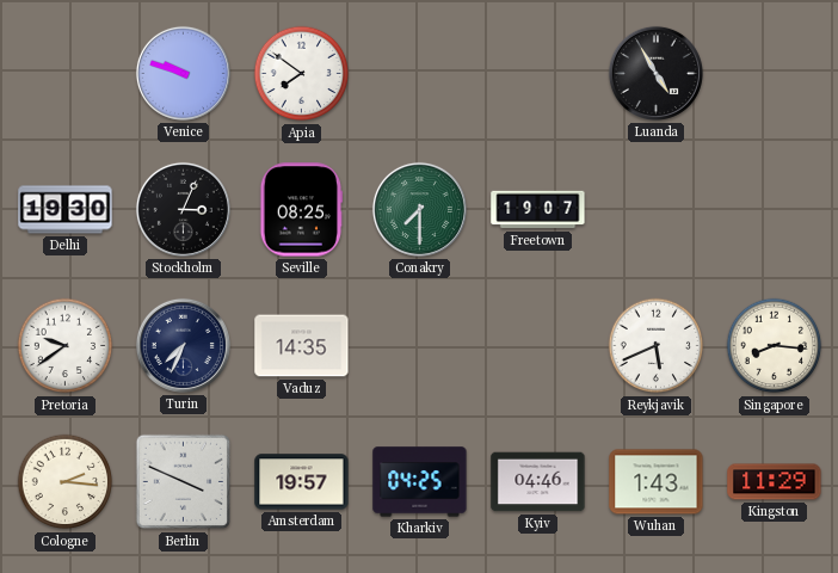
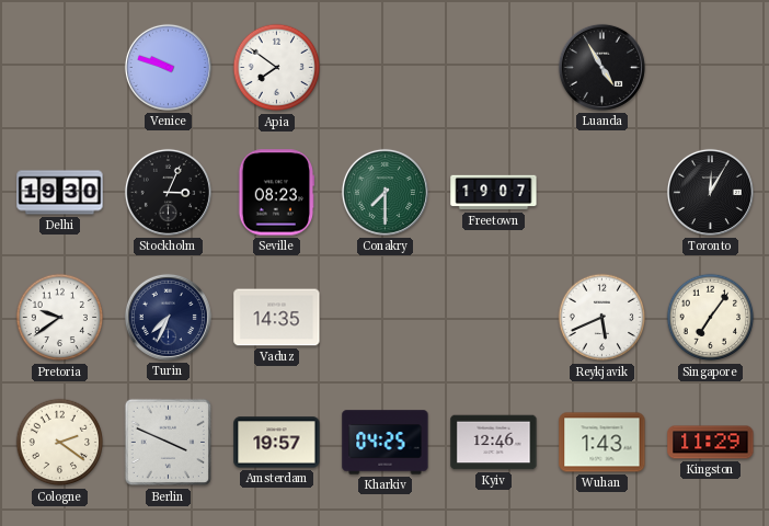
Seville: 08:25 -> 08:23 (277, 193)
Toronto: none -> 12:05 (710, 192)
Singapore: 8:16 -> 7:06 (711, 318)
Cologne: 2:16 -> 2:21 (60, 443)
Kyiv: 04:46 -> 12:46 (494, 443)
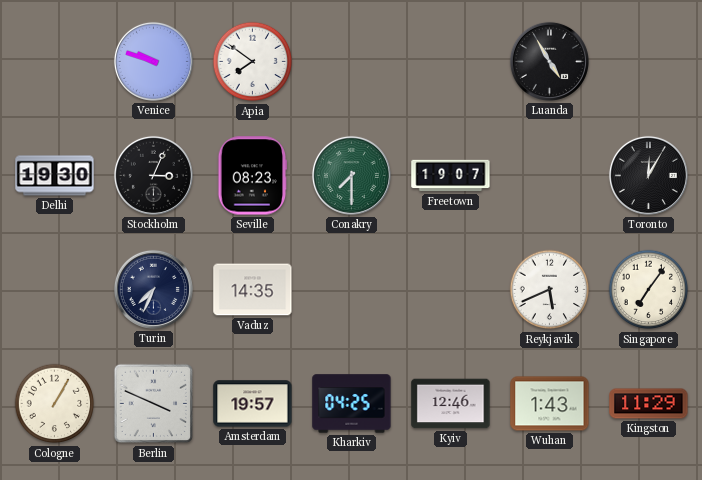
Pretoria: 9:39 -> none (60, 318)
Cologne: 2:21 -> 1:05 (55, 404)
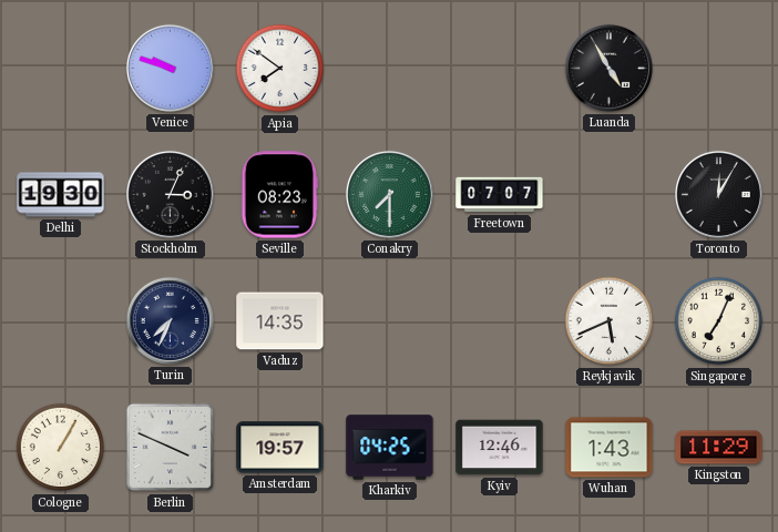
Freetown: 19:07 -> 07:07 (500, 195)
Singapore: 7:06 -> 7:04 (719, 321)
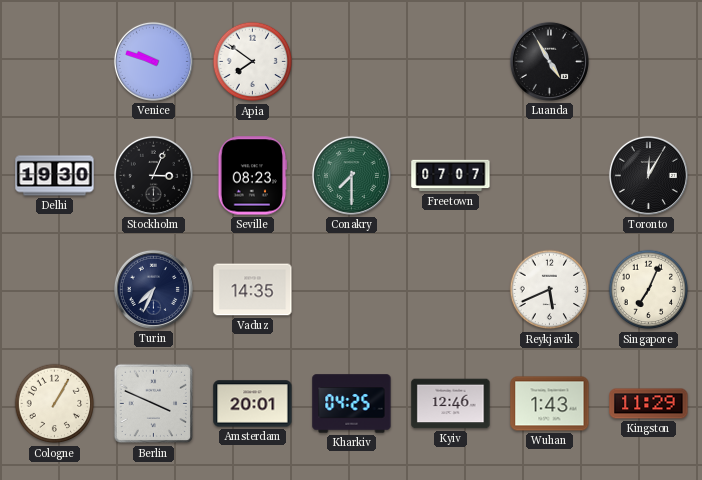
Amsterdam: 19:57 -> 20:01 (253, 404)
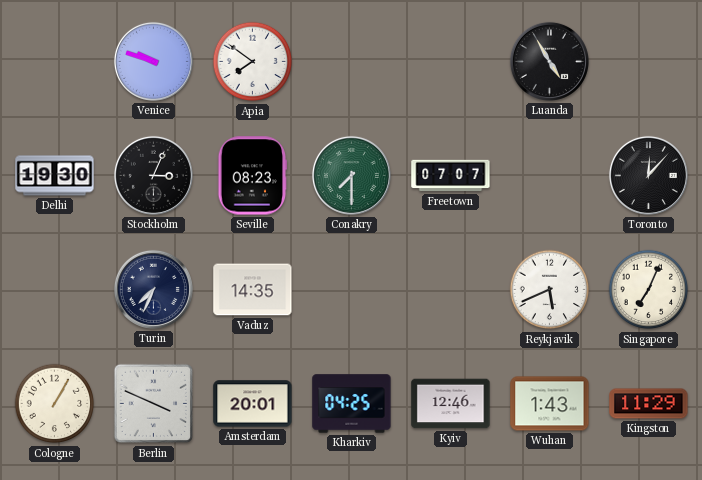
Toronto: 12:05 -> 12:07 (648, 175)
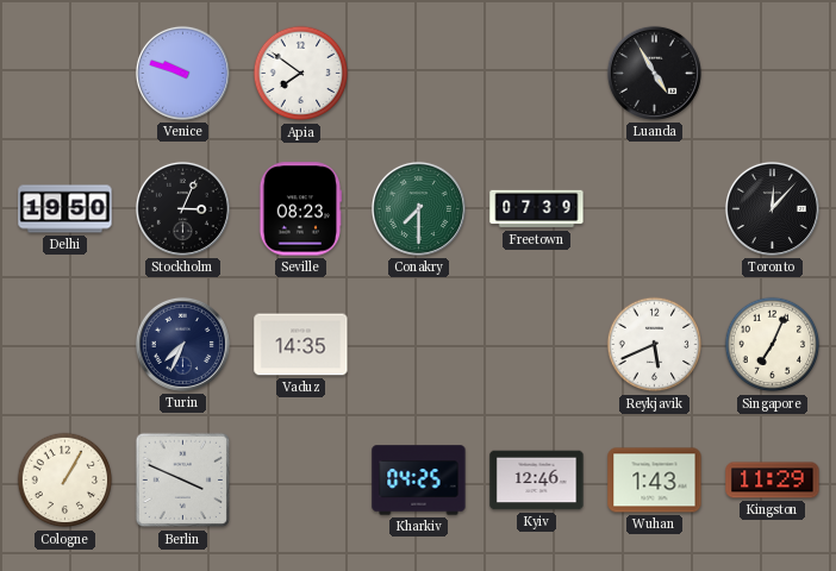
Delhi: 19:30 -> 19:50 (65, 209)
Freetown: 07:07 -> 07:39 (537, 209)
Amsterdam: 20:01 -> none (253, 404)
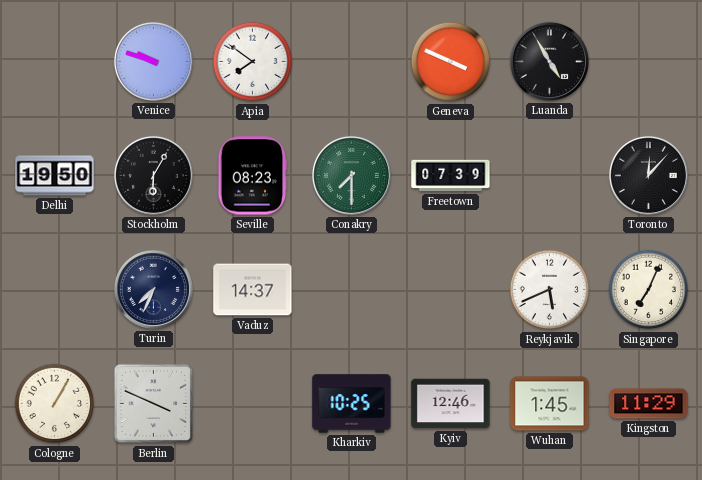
Geneva: none -> 3:49 (451, 62)
Stockholm: 3:04 -> 6:05 (153, 175)
Vaduz: 14:35 -> 14:37 (253, 290)
Kharkiv: 04:25 -> 10:25 (352, 404)
Wuhan: 1:43 -> 1:45 (550, 404)
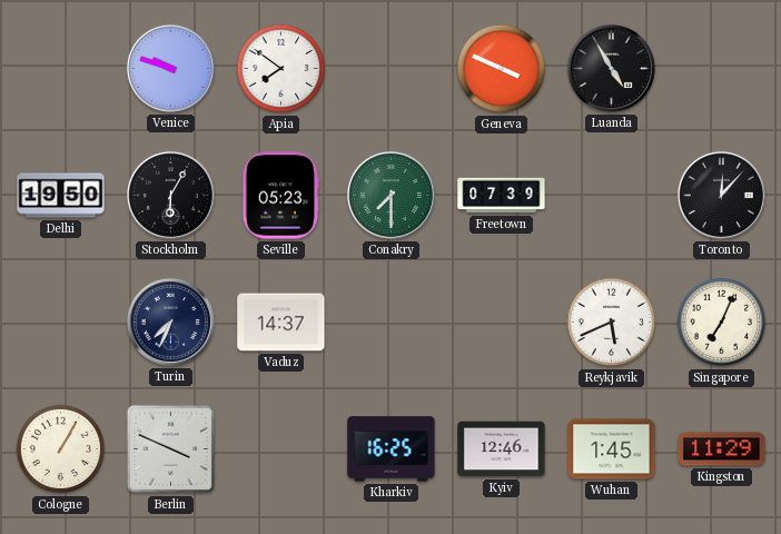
Seville: 08:23 -> 05:23 (281, 196)
Kharkiv: 10:25 -> 16:25 (392, 449)
